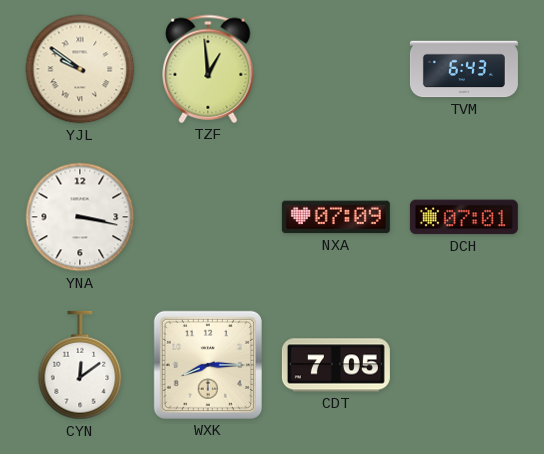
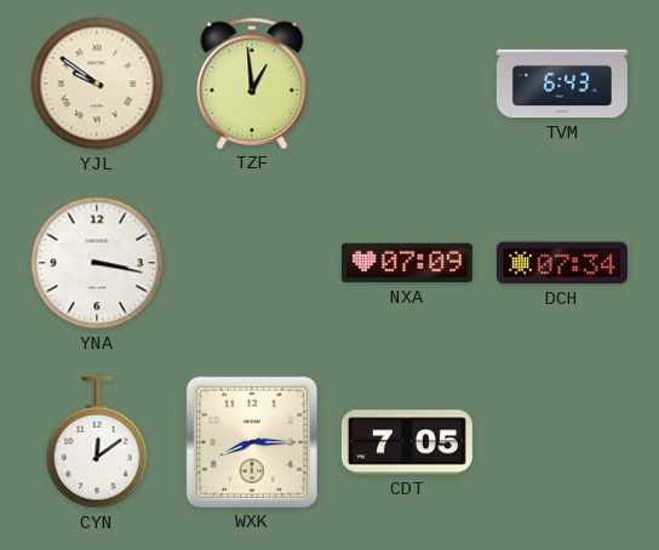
DCH: 07:01 -> 07:34 (562, 263)
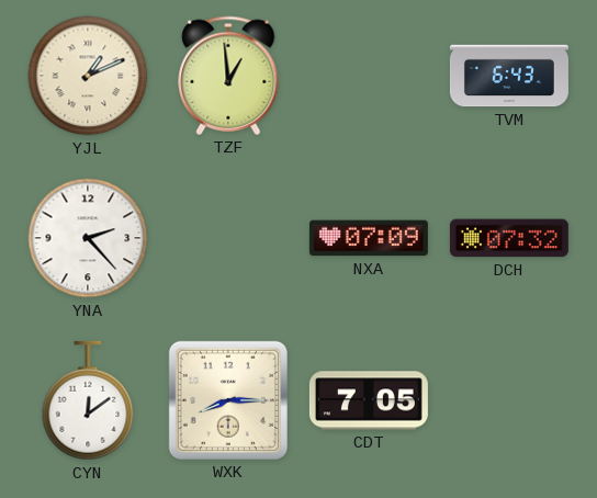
YJL: 9:51 -> 1:11 (88, 76)
YNA: 3:17 -> 2:23 (88, 238)
DCH: 07:34 -> 07:32 (509, 238)
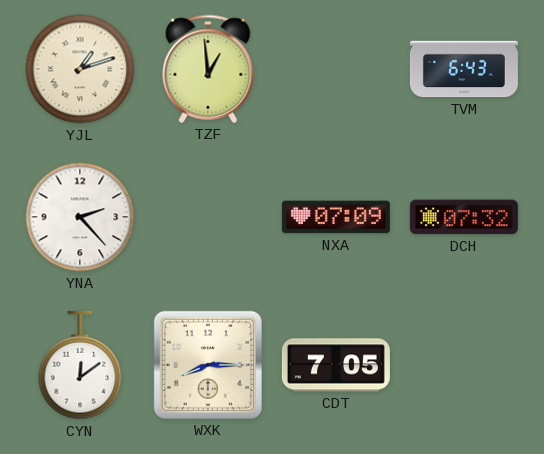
YJL: 1:11 -> 1:12 (80, 69)
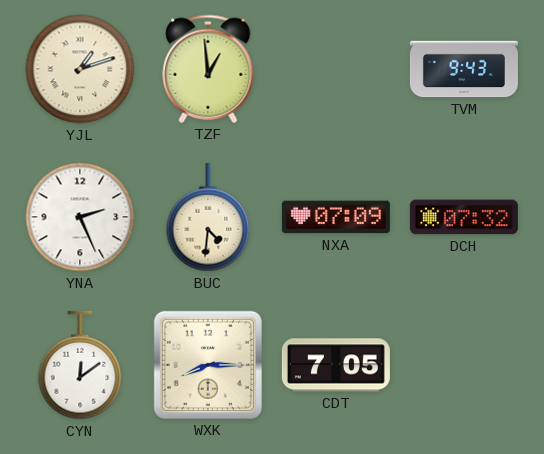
TVM: 6:43 -> 9:43 (464, 69)
YNA: 2:23 -> 2:26 (80, 217)
BUC: none -> 4:31 (208, 217)
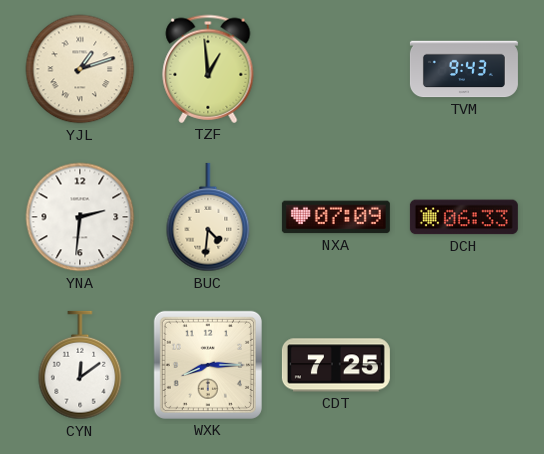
YNA: 2:26 -> 2:31 (80, 217)
DCH: 07:32 -> 06:33 (464, 217)
CDT: 7:05 -> 7:25 (336, 365)
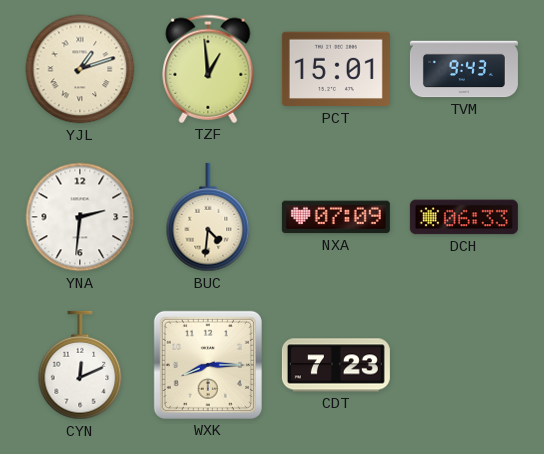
PCT: none -> 15:01 (336, 69)
CYN: 12:09 -> 12:11 (80, 365)
CDT: 7:25 -> 7:23 (336, 365)
